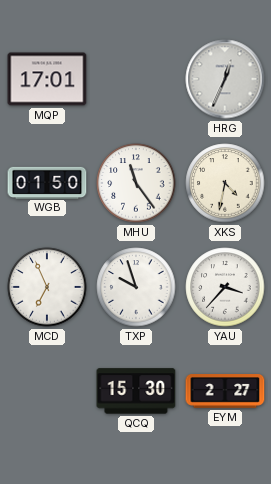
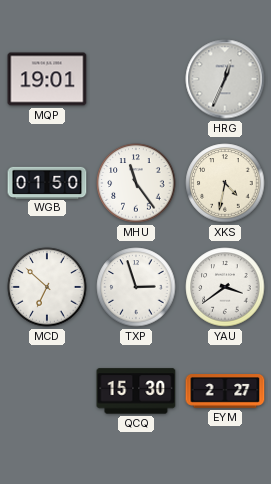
MQP: 17:01 -> 19:01 (47, 79)
MCD: 6:56 -> 6:52 (47, 287)
TXP: 9:57 -> 2:57 (136, 287)
YAU: 3:37 -> 3:39 (225, 287)
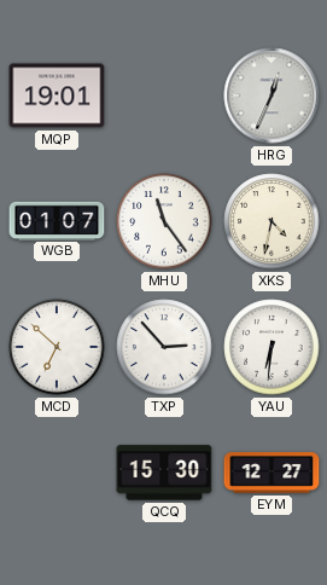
WGB: 01:50 -> 01:07 (57, 220)
TXP: 2:57 -> 2:53 (164, 347)
YAU: 3:39 -> 6:31 (271, 347)
EYM: 2:27 -> 12:27 (271, 473)
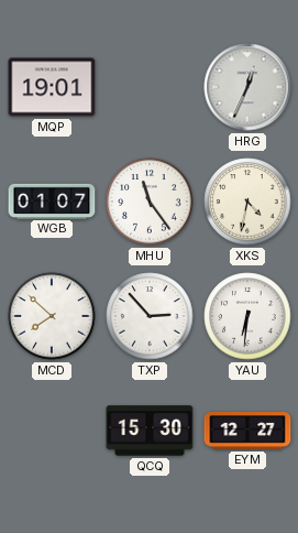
MCD: 6:52 -> 7:52 (52, 316)
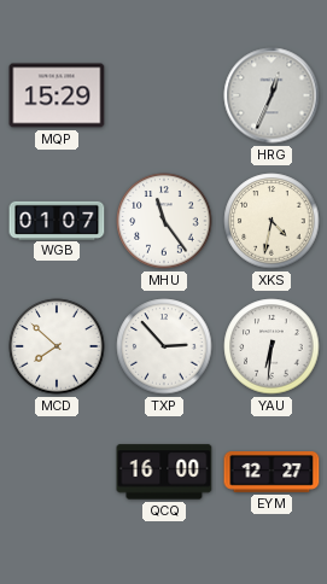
MQP: 19:01 -> 15:29 (57, 95)
QCQ: 15:30 -> 16:00 (164, 472)
